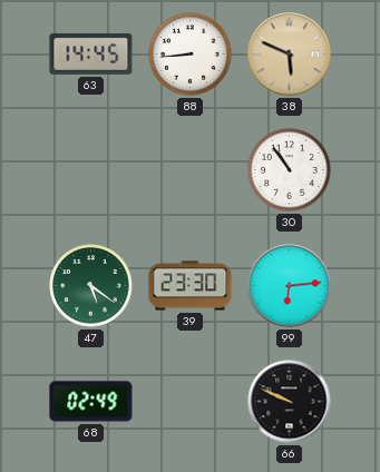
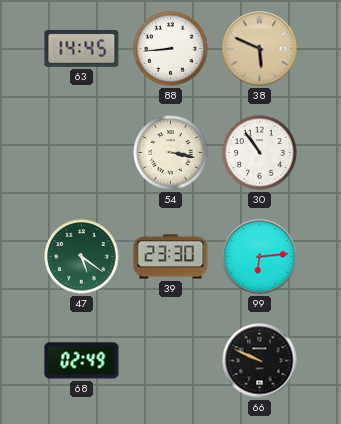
54: none -> 3:17 (171, 153)
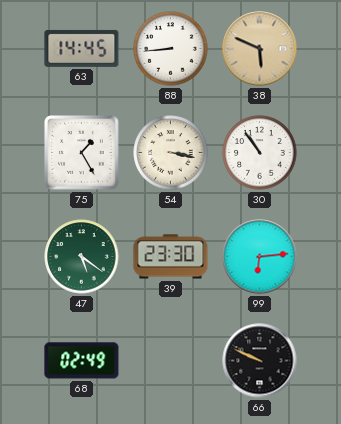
75: none -> 1:25 (82, 153)
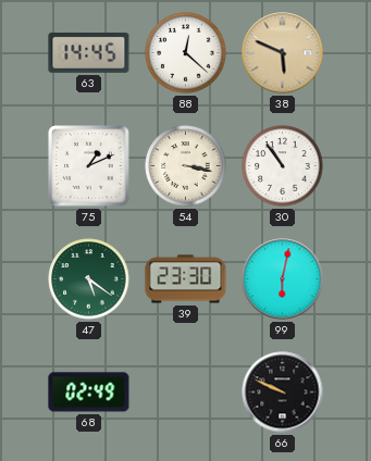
88: 8:44 -> 12:22 (186, 53)
75: 1:25 -> 1:11 (89, 166)
99: 6:14 -> 6:02 (283, 279)
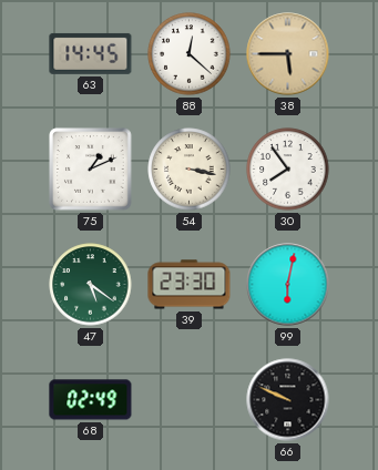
38: 5:49 -> 5:45 (288, 54)
30: 10:54 -> 7:54 (288, 170)
